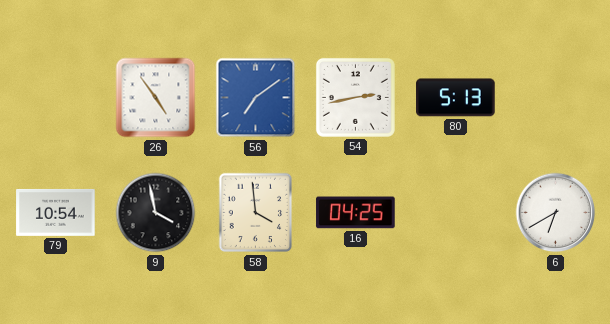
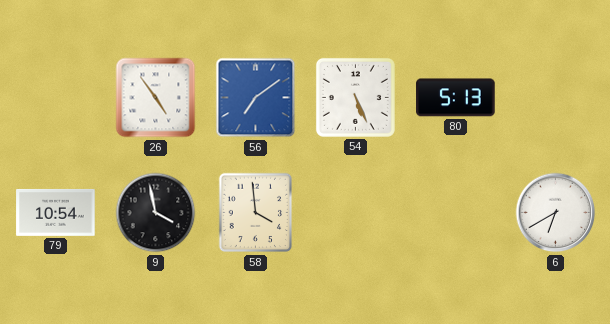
54: 2:43 -> 5:26 (355, 97)
16: 04:25 -> none (356, 213)
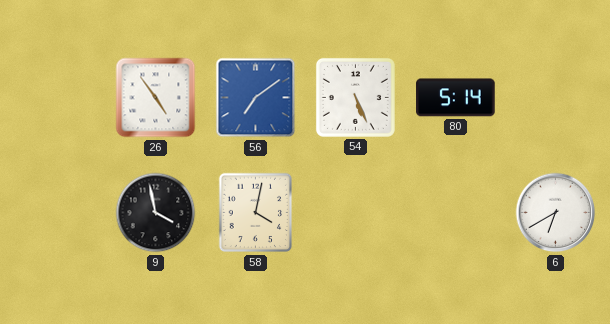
80: 5:13 -> 5:14 (456, 98)
79: 10:54 -> none (56, 212)
58: 3:59 -> 4:02 (256, 213)
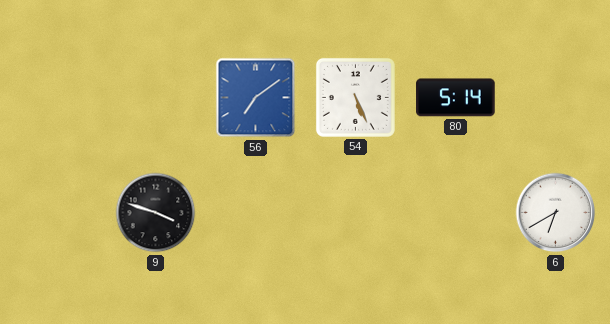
26: 4:54 -> none (156, 98)
9: 3:58 -> 3:48 (156, 213)
58: 4:02 -> none (256, 213)
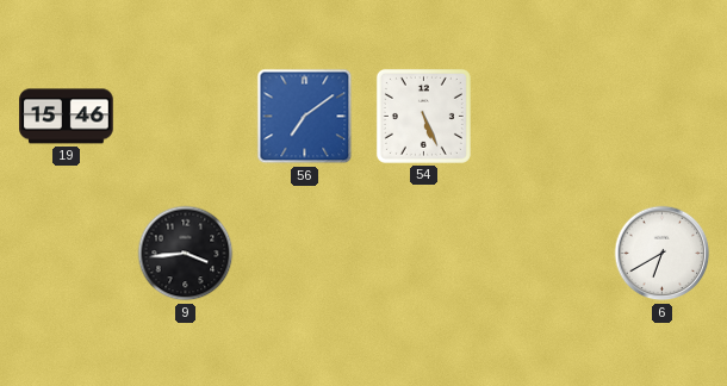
19: none -> 15:46 (67, 117)
80: 5:14 -> none (456, 98)
9: 3:48 -> 3:44 (186, 254)
